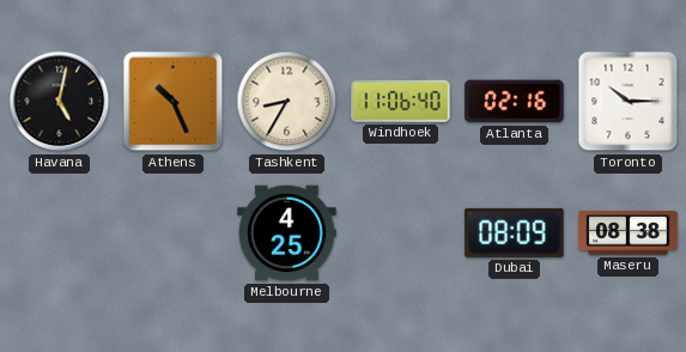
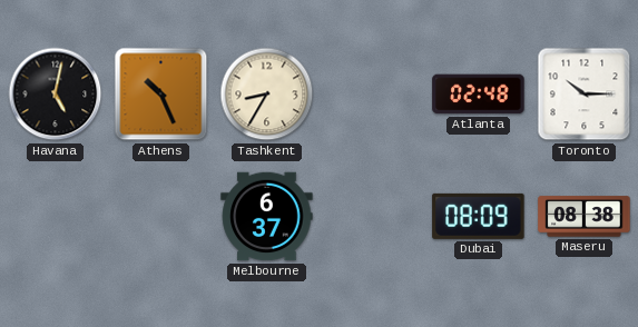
Windhoek: 11:06 -> none (401, 102)
Atlanta: 02:16 -> 02:48 (479, 95)
Melbourne: 4:25 -> 6:37 (267, 217)
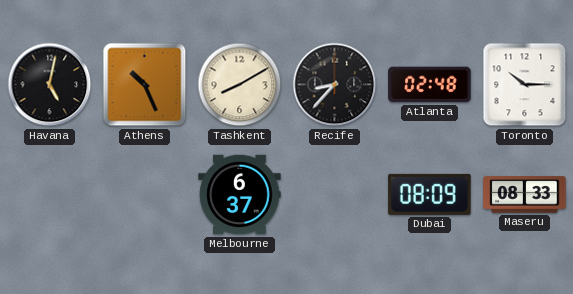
Tashkent: 8:35 -> 8:10 (240, 85)
Recife: none -> 8:37 (335, 85)
Maseru: 08:38 -> 08:33 (525, 195)
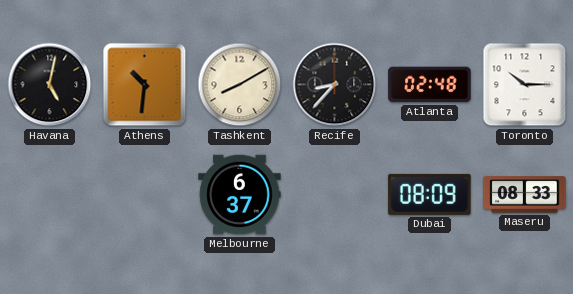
Athens: 10:26 -> 10:31 (145, 85)
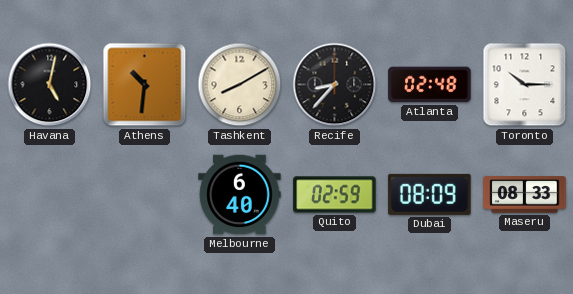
Melbourne: 6:37 -> 6:40 (240, 195)
Quito: none -> 02:59 (335, 195)
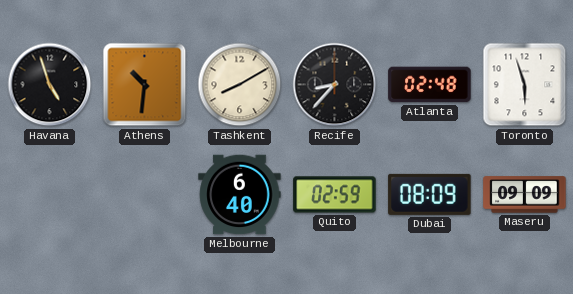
Havana: 5:02 -> 4:57 (50, 85)
Toronto: 10:15 -> 5:57 (525, 85)
Maseru: 08:33 -> 09:09 (525, 195)
